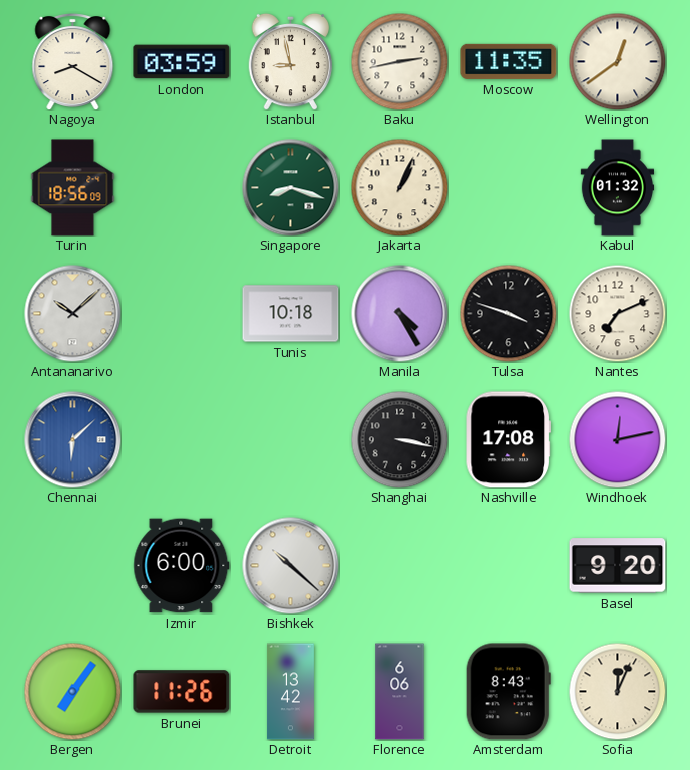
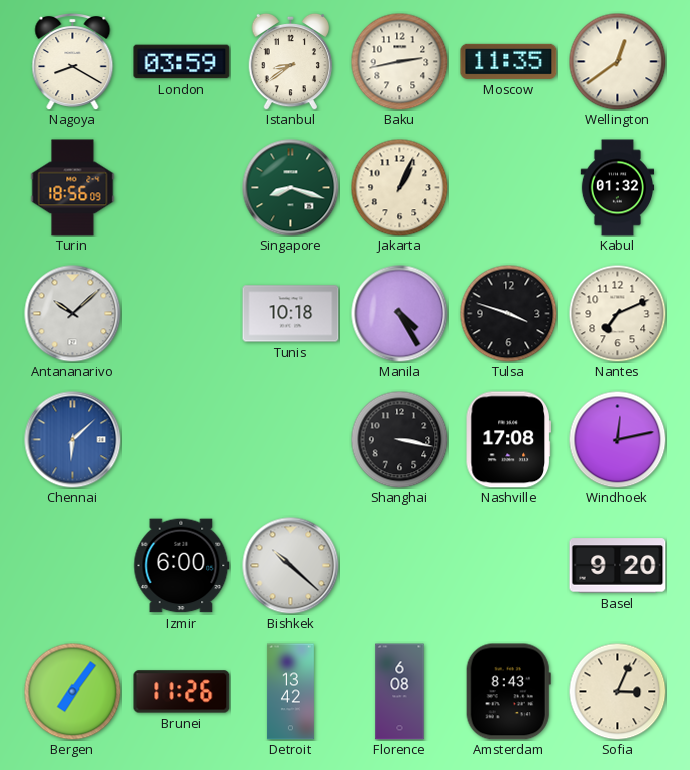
Istanbul: 8:58 -> 8:39 (291, 61)
Florence: 6:06 -> 6:08 (400, 692)
Sofia: 12:04 -> 3:04 (617, 691)
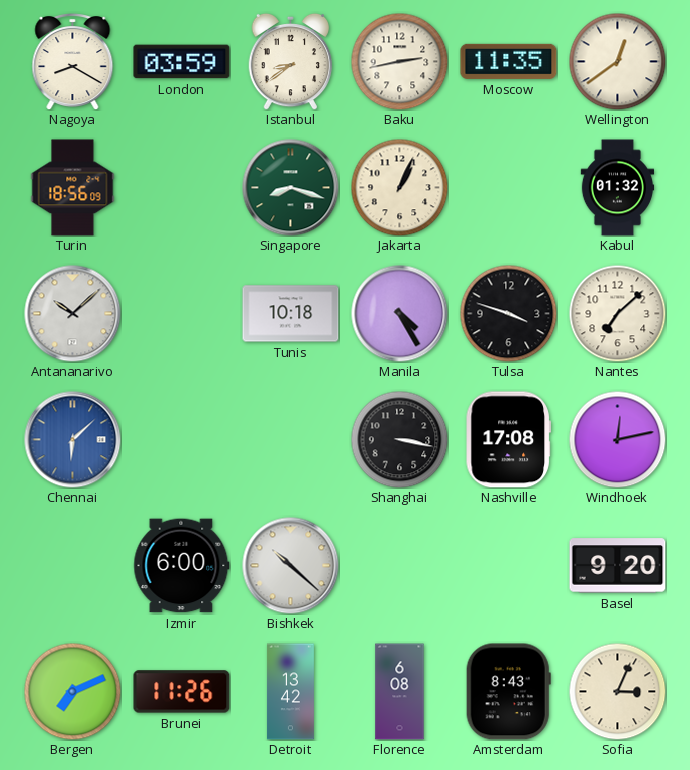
Nantes: 7:11 -> 7:08 (617, 313)
Bergen: 7:06 -> 7:11 (72, 691)
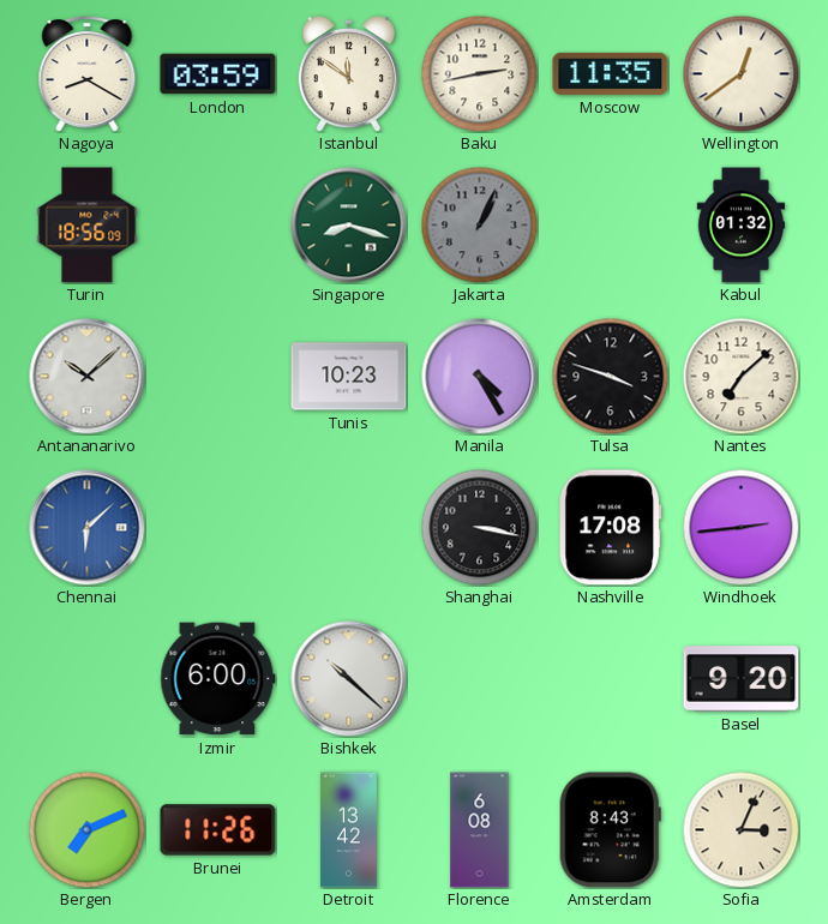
Istanbul: 8:39 -> 11:51 (349, 73)
Jakarta dial: cream -> grey (479, 224)
Tunis: 10:18 -> 10:23 (349, 377)
Windhoek: 12:13 -> 2:44 (740, 527)
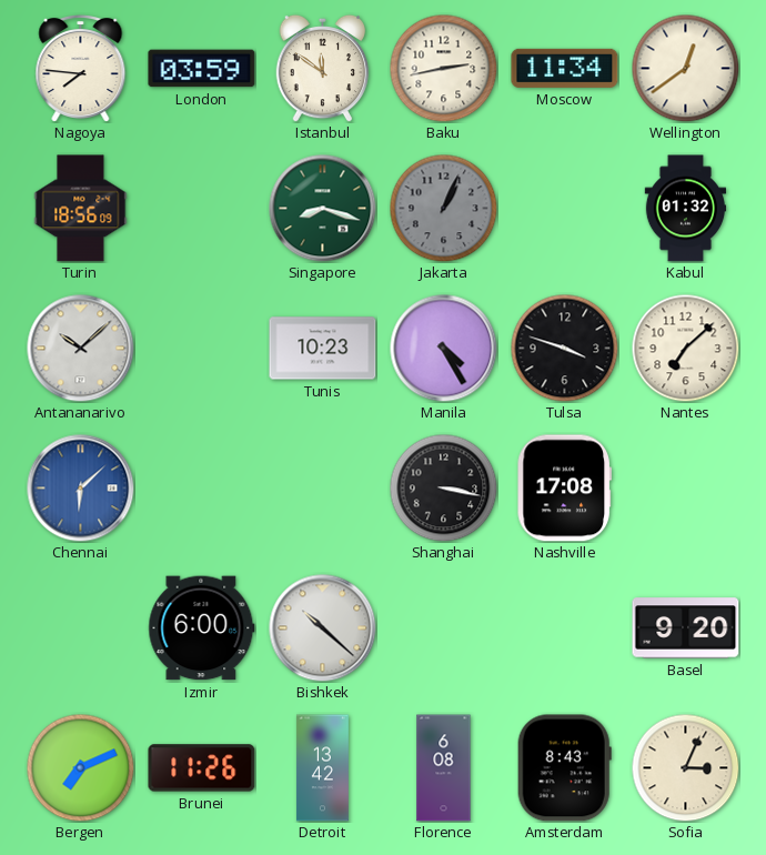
Nagoya: 8:20 -> 7:46 (81, 69)
Moscow: 11:35 -> 11:34 (565, 68)
Windhoek: 2:44 -> none (740, 527)
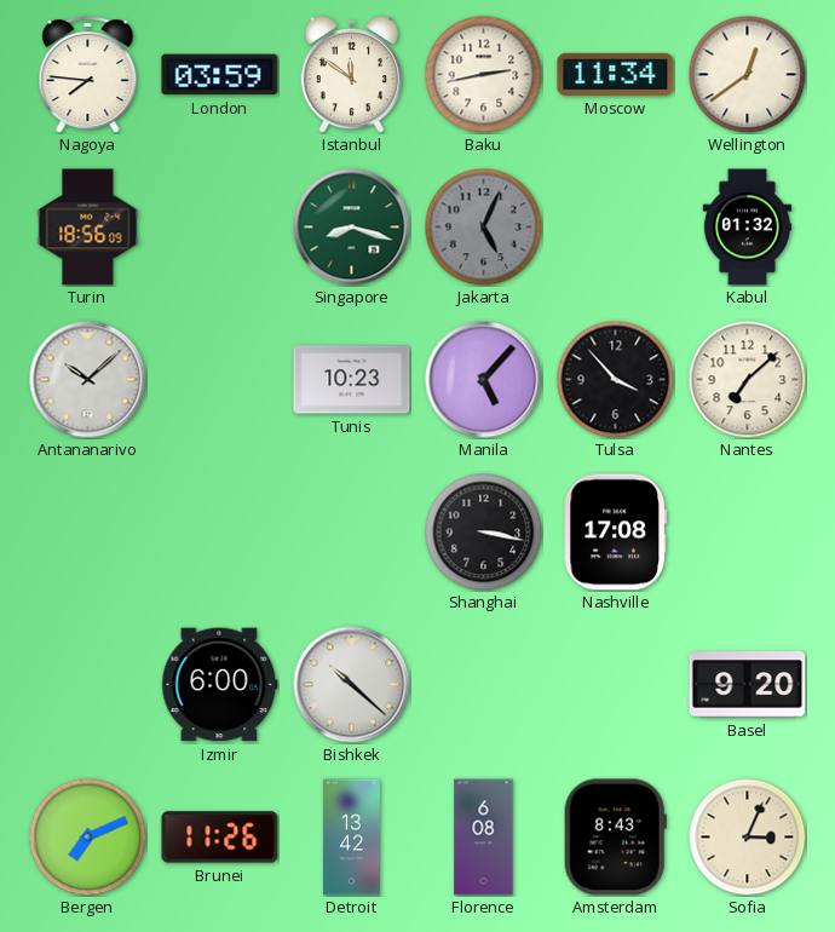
Jakarta: 1:04 -> 5:04 (483, 226)
Manila: 4:25 -> 5:07 (484, 380)
Tulsa: 3:48 -> 3:53 (615, 379)
Chennai: 6:08 -> none (81, 489)
